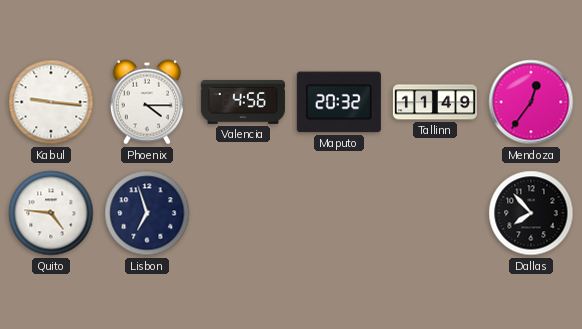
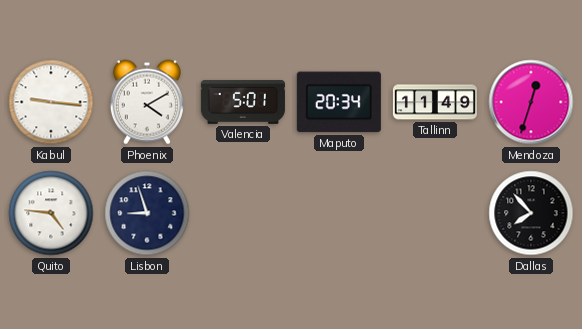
Phoenix: 4:15 -> 4:10 (147, 102)
Valencia: 4:56 -> 5:01 (243, 102)
Maputo: 20:32 -> 20:34 (339, 102)
Mendoza: 12:36 -> 12:33 (531, 102)
Lisbon: 6:57 -> 8:57 (147, 213)
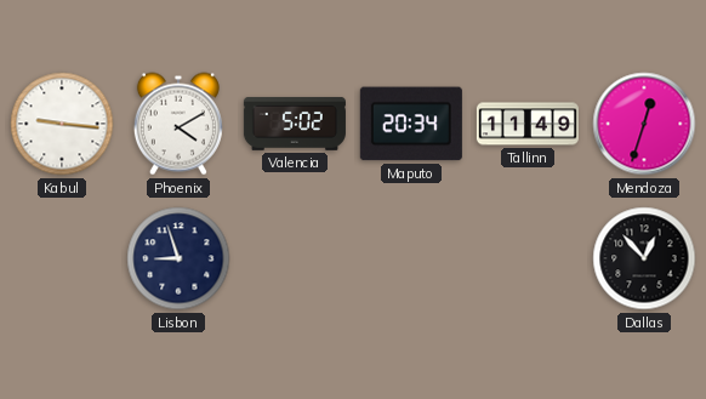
Valencia: 5:01 -> 5:02 (295, 124)
Quito: 4:46 -> none (51, 213)
Dallas: 7:53 -> 12:53 (644, 258)
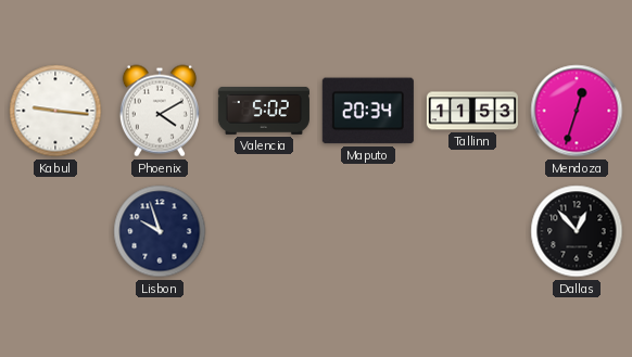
Tallinn: 11:49 -> 11:53 (472, 111)
Lisbon: 8:57 -> 9:57 (160, 231)
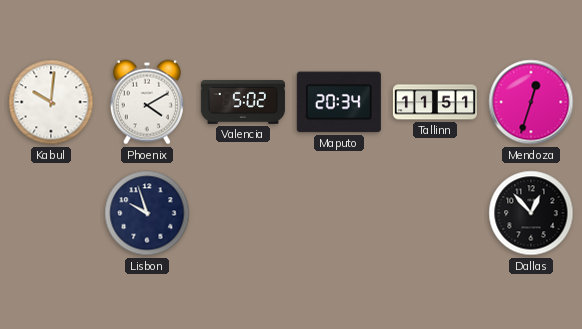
Kabul: 9:16 -> 10:01 (51, 102)
Tallinn: 11:53 -> 11:51 (435, 102)
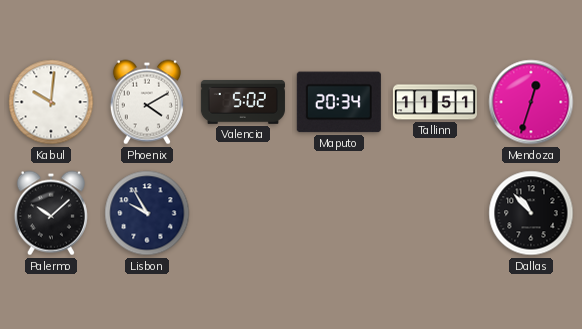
Palermo: none -> 10:08 (51, 213)
Lisbon: 9:57 -> 9:55 (147, 213)
Dallas: 12:53 -> 10:53 (531, 213)
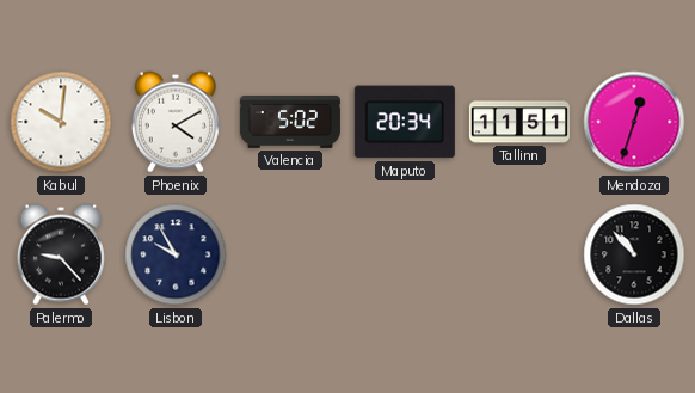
Palermo: 10:08 -> 9:23 (61, 254)
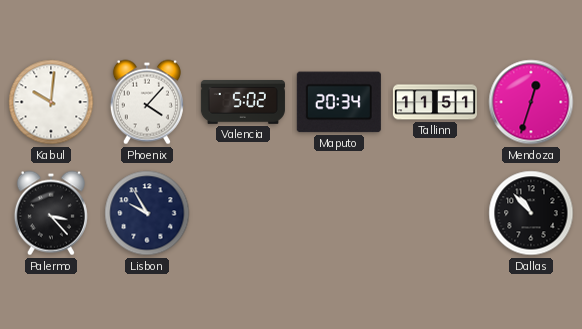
Phoenix: 4:10 -> 4:07 (147, 102)
Palermo: 9:23 -> 3:23 (51, 213)
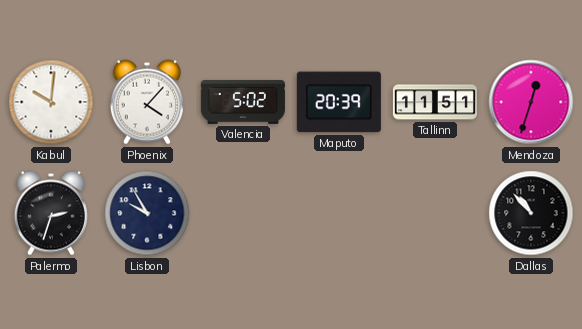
Maputo: 20:34 -> 20:39 (339, 102)
Palermo: 3:23 -> 2:33 (51, 213)
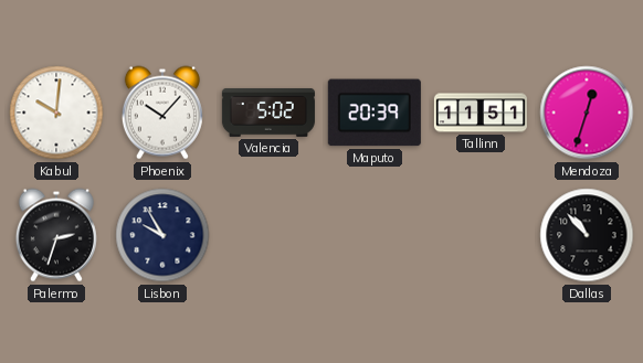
Phoenix: 4:07 -> 10:07 (162, 113)
